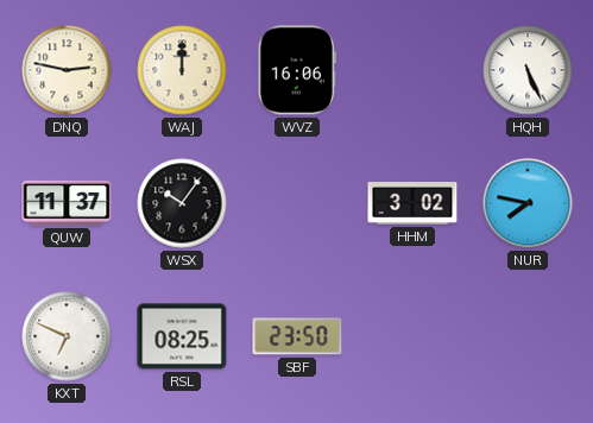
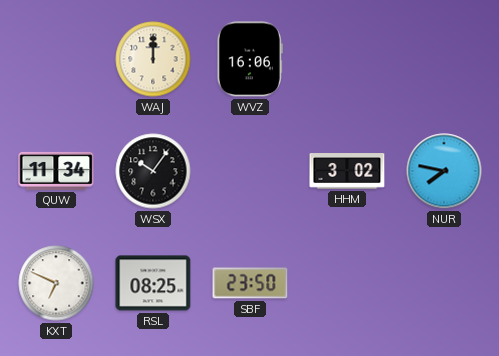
DNQ: 2:47 -> none (67, 70)
HQH: 5:26 -> none (528, 70)
QUW: 11:37 -> 11:34 (56, 171)
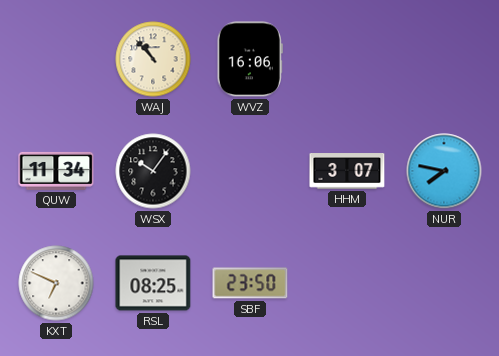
WAJ: 12:00 -> 10:53 (153, 59)
HHM: 3:02 -> 3:07 (347, 172)
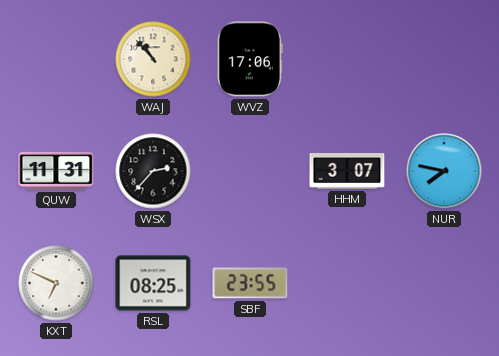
WVZ: 16:06 -> 17:06 (250, 59)
QUW: 11:34 -> 11:31 (56, 171)
WSX: 10:06 -> 2:37 (153, 171)
SBF: 23:50 -> 23:55 (250, 283)
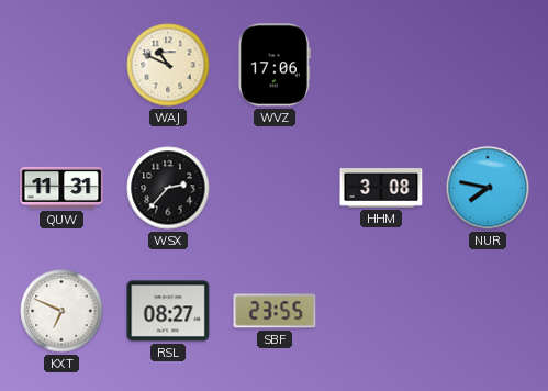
WAJ: 10:53 -> 10:49 (168, 65)
HHM: 3:07 -> 3:08 (381, 189)
RSL: 08:25 -> 08:27 (168, 311)
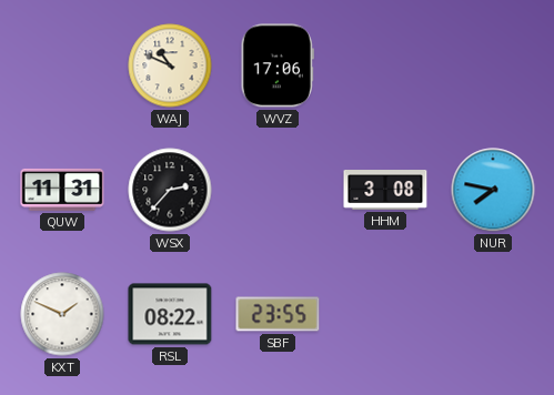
KXT: 6:49 -> 1:49 (62, 314)
RSL: 08:27 -> 08:22 (170, 314)
